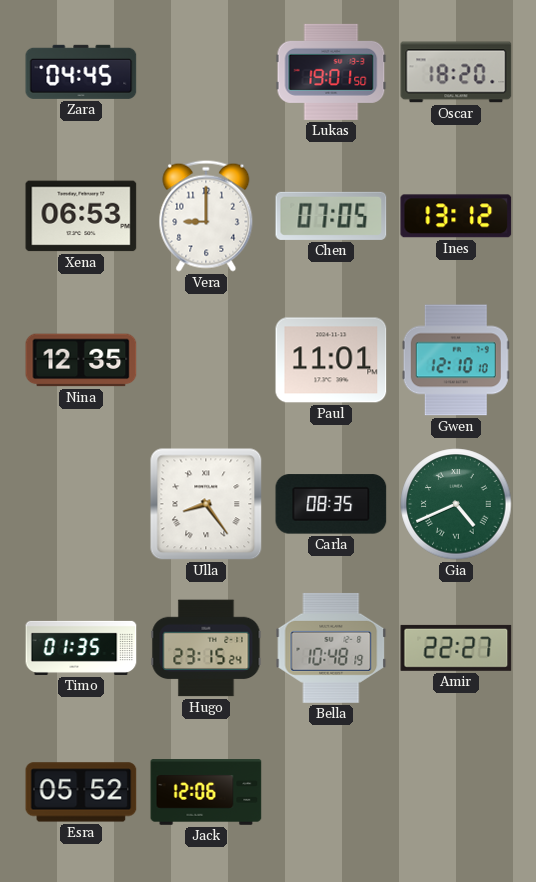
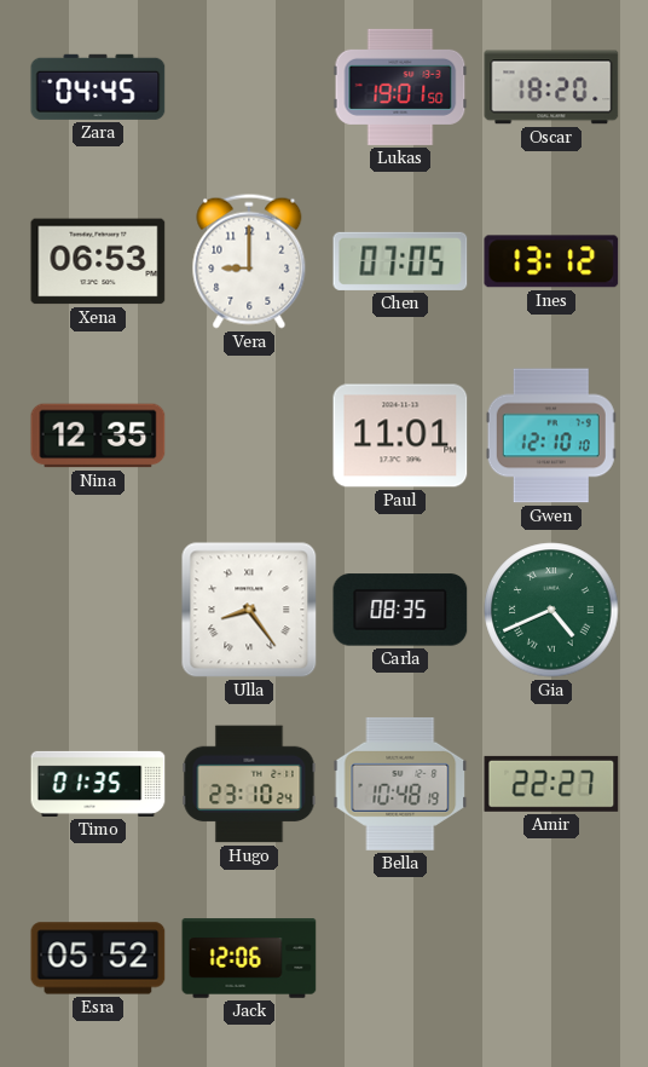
Hugo: 23:15 -> 23:10 (249, 784)
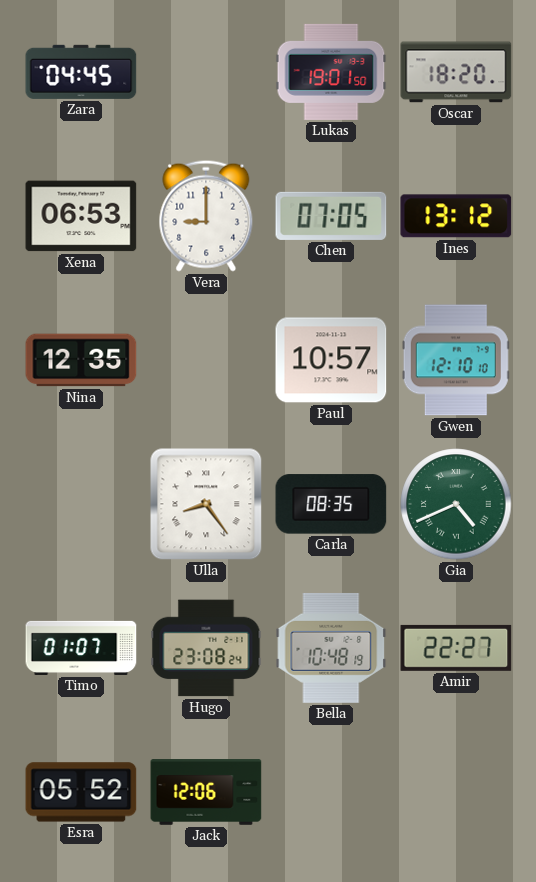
Paul: 11:01 -> 10:57 (331, 360)
Timo: 01:35 -> 01:07 (81, 648)
Hugo: 23:10 -> 23:08 (206, 648)
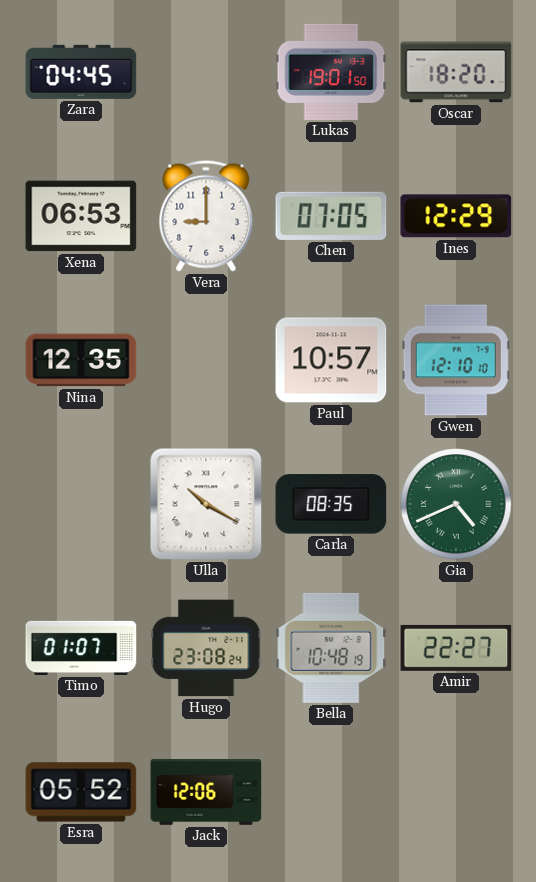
Ines: 13:12 -> 12:29 (456, 216)
Ulla: 8:24 -> 10:20 (206, 504)
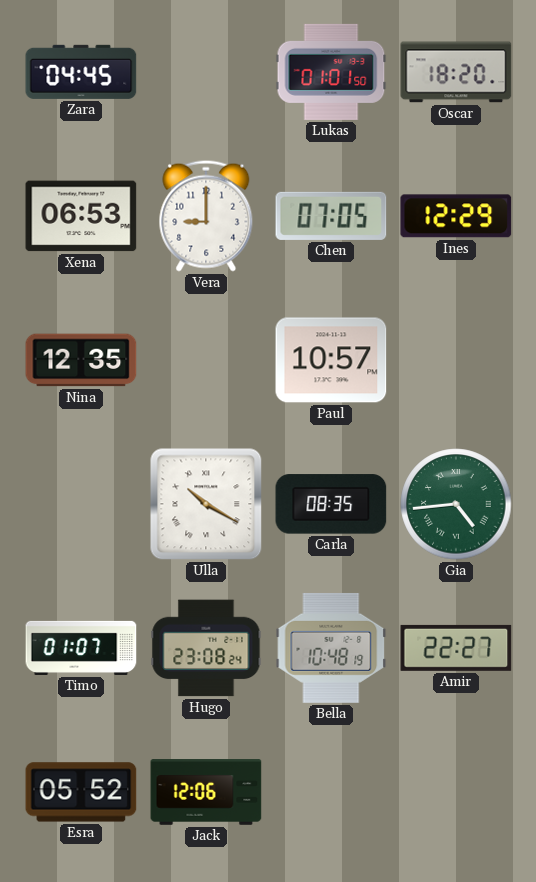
Lukas: 19:01 -> 01:01 (331, 72)
Gwen: 12:10 -> none (456, 360)
Gia: 4:41 -> 4:44 (456, 504)
